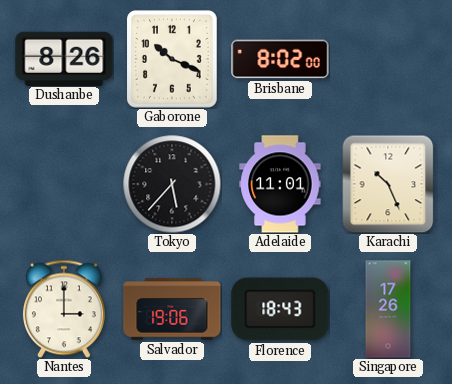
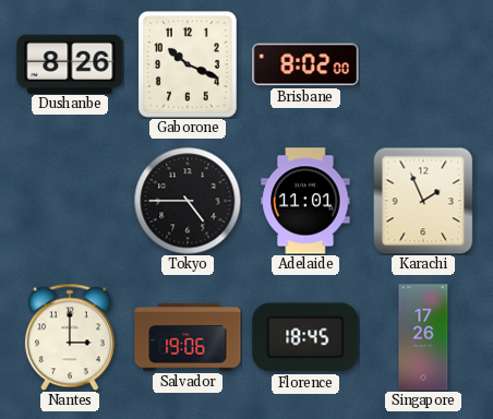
Tokyo: 5:37 -> 4:45 (188, 201)
Karachi: 10:26 -> 1:56 (423, 201)
Florence: 18:43 -> 18:45 (305, 337)
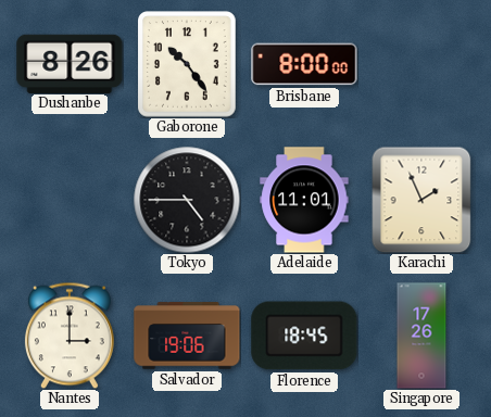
Gaborone: 10:19 -> 10:24 (188, 64)
Brisbane: 8:02 -> 8:00 (304, 64)
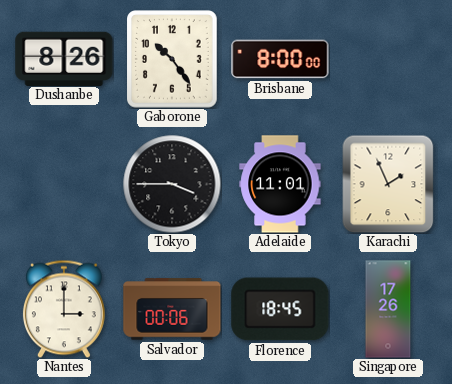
Tokyo: 4:45 -> 3:45 (172, 184)
Salvador: 19:06 -> 00:06 (172, 309)
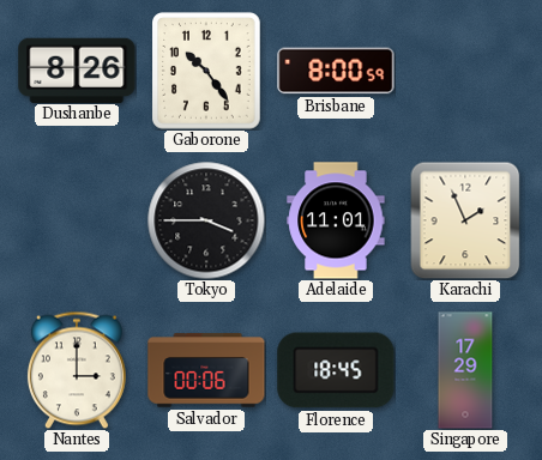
Brisbane: 8:00:00 -> 8:00:59 (336, 71)
Singapore: 17:26 -> 17:29 (465, 370)
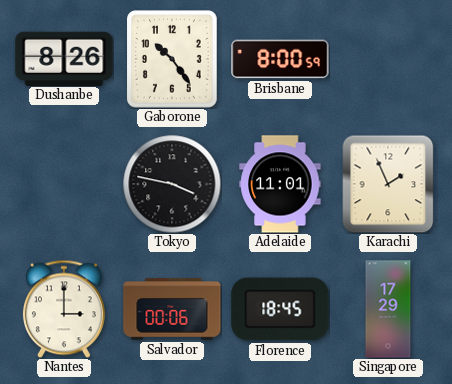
Tokyo: 3:45 -> 3:47 (172, 184)
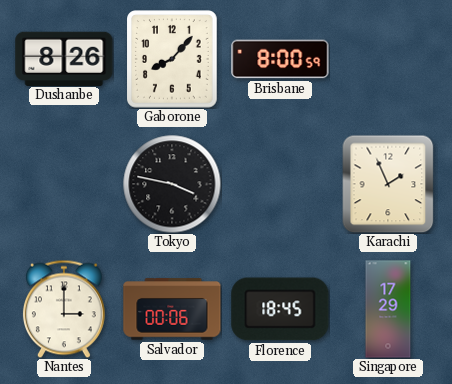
Gaborone: 10:24 -> 8:07 (173, 59)
Adelaide: 11:01 -> none (280, 184)
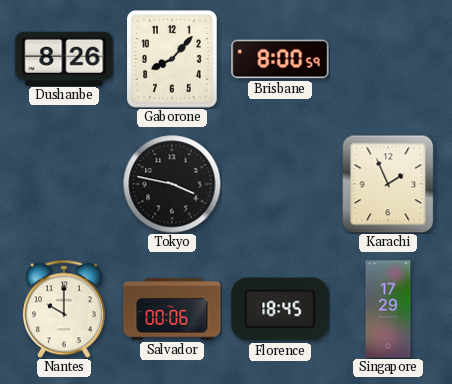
Nantes: 3:00 -> 10:00 (64, 309)
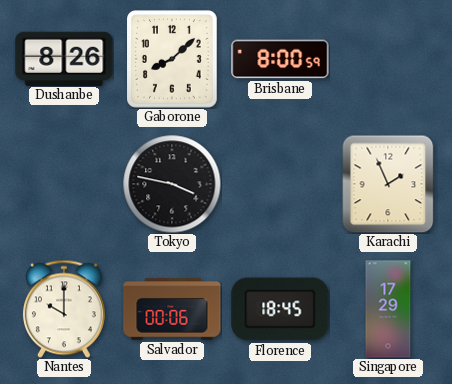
Gaborone: 8:07 -> 8:08 (173, 59)
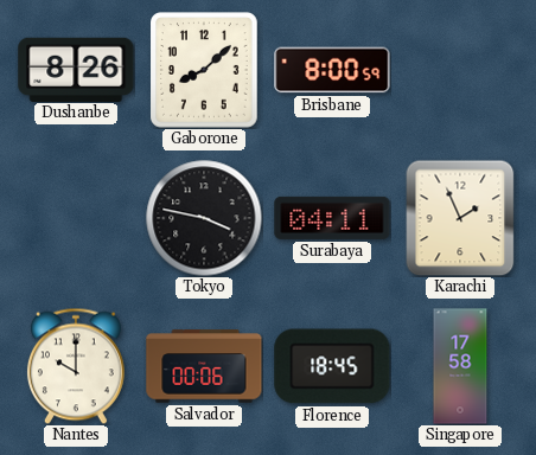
Surabaya: none -> 04:11 (332, 218)
Singapore: 17:29 -> 17:58 (460, 366)
